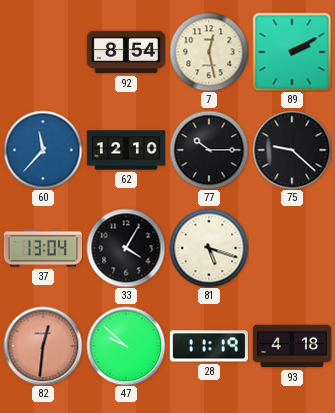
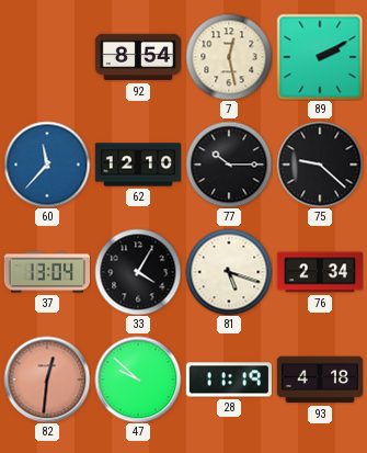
76: none -> 2:34 (320, 272)
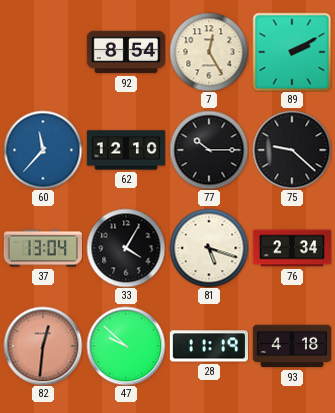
7: 12:28 -> 12:25 (209, 52)
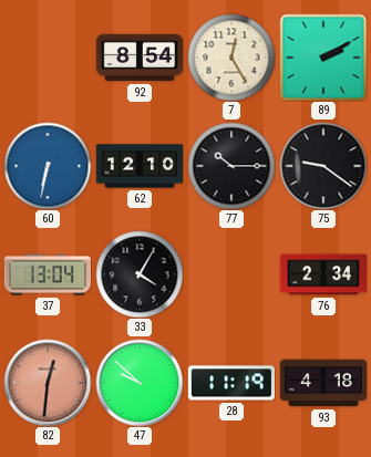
60: 11:37 -> 6:32 (48, 166)
75: 9:22 -> 9:21 (323, 166)
81: 5:18 -> none (209, 248)
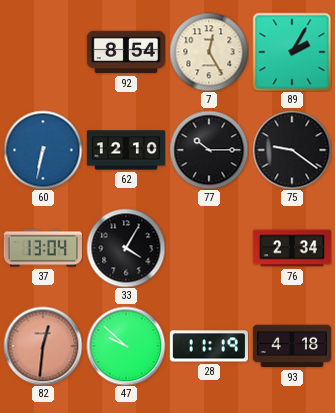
89: 2:10 -> 2:05 (292, 52)
